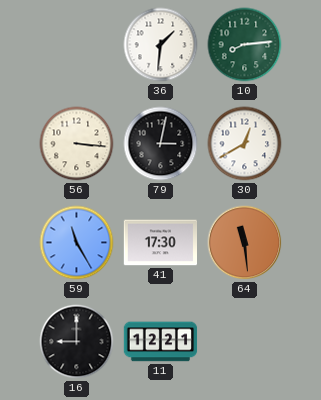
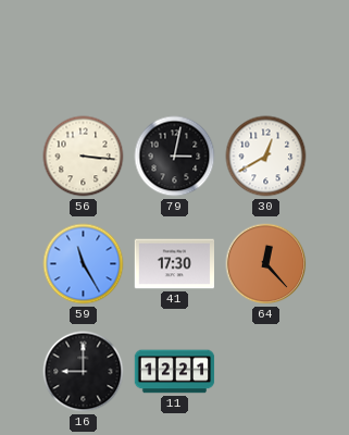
36: 1:31 -> none (161, 45)
10: 8:14 -> none (245, 45)
64: 11:29 -> 12:23 (266, 264)
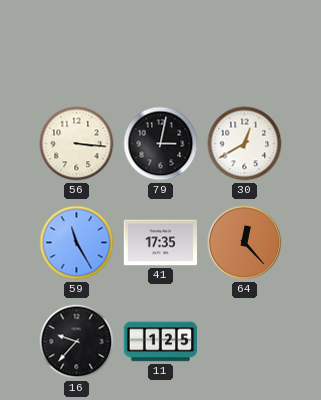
41: 17:30 -> 17:35 (160, 243)
16: 9:00 -> 9:37 (77, 342)
11: 12:21 -> 1:25 (161, 342)
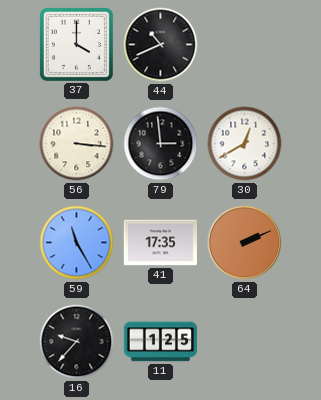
37: none -> 4:00 (76, 44)
44: none -> 10:41 (161, 45)
79: 3:02 -> 2:59 (161, 144)
64: 12:23 -> 2:11 (245, 243)
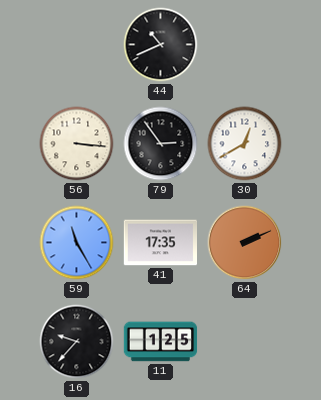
37: 4:00 -> none (76, 44)
79: 2:59 -> 2:54 (161, 144)
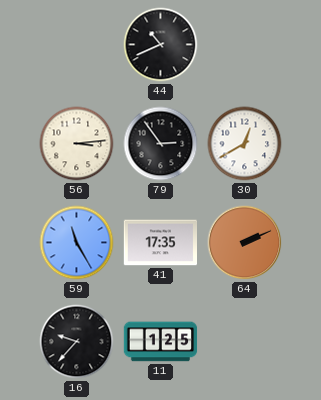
56: 3:16 -> 3:14 (77, 144)
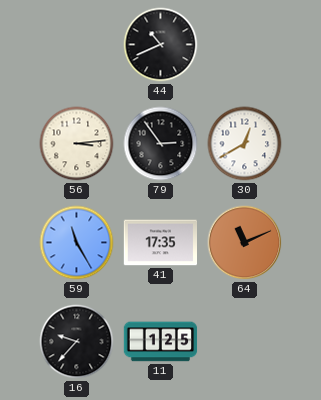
64: 2:11 -> 11:11 (245, 243)
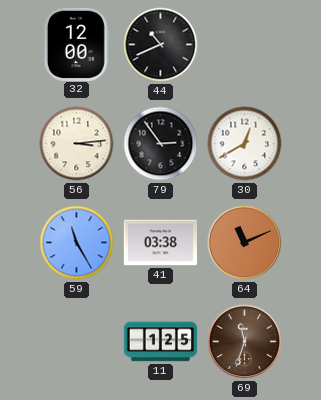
32: none -> 12:00 (76, 44)
41: 17:35 -> 03:38 (160, 243)
16: 9:37 -> none (77, 342)
69: none -> 11:33 (245, 342)
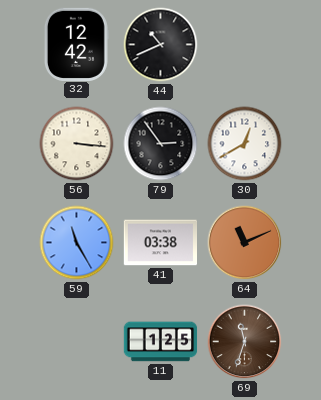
32: 12:00 -> 12:42 (76, 44)
56: 3:14 -> 3:16 (77, 144)
